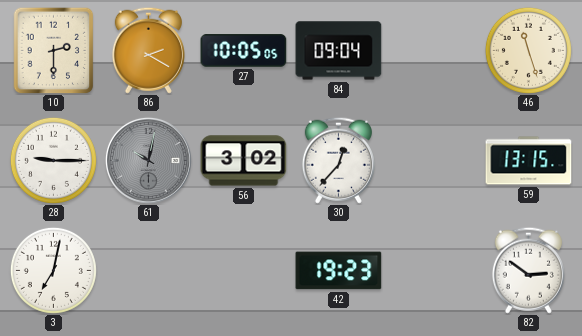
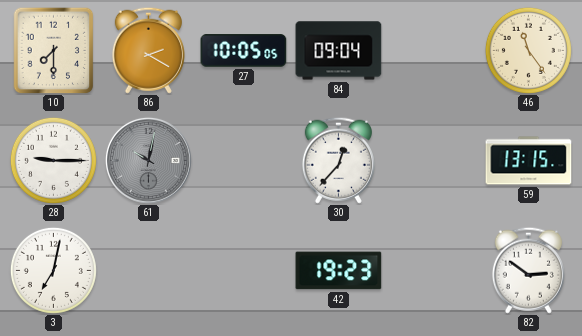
10: 2:30 -> 7:30 (54, 50)
46: 11:27 -> 11:24 (528, 50)
56: 3:02 -> none (244, 161)
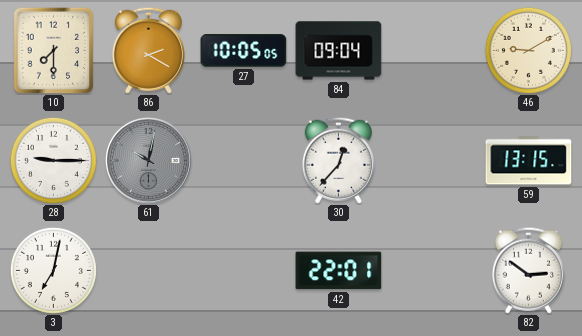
46: 11:24 -> 9:10 (528, 50)
42: 19:23 -> 22:01 (339, 271)
